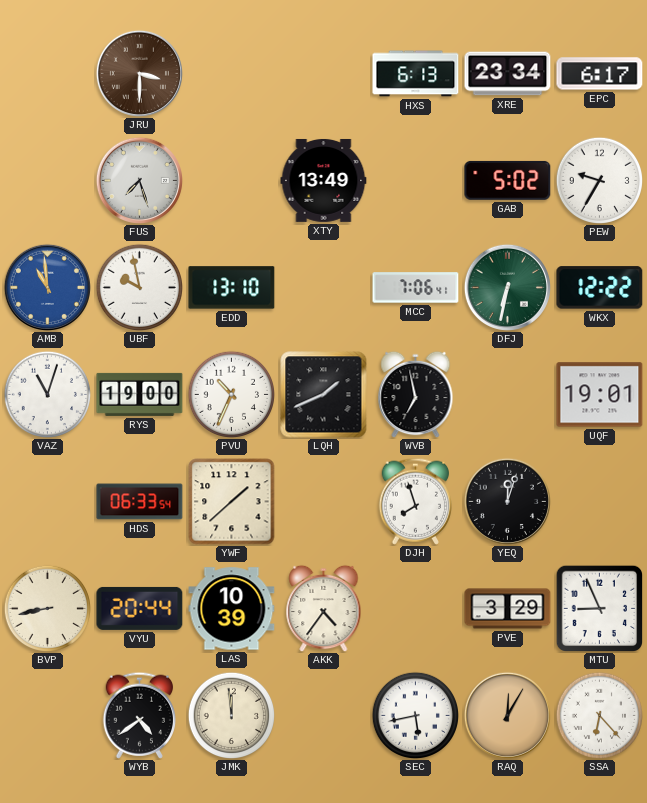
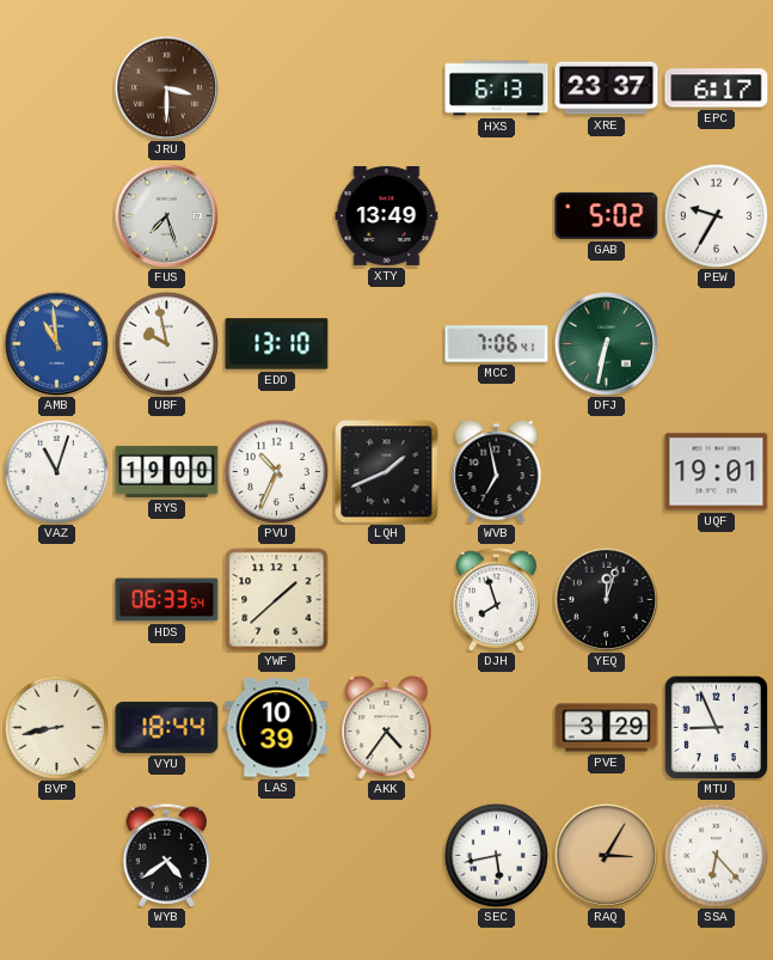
XRE: 23:34 -> 23:37 (607, 88)
WKX: 12:22 -> none (600, 288)
VYU: 20:44 -> 18:44 (167, 727)
JMK: 11:59 -> none (231, 715)
RAQ: 12:05 -> 3:05 (606, 855)
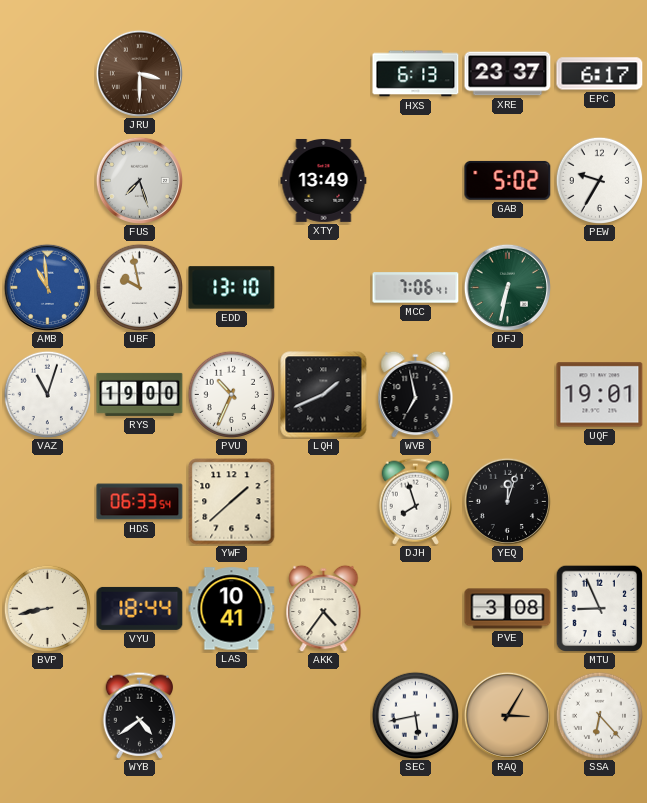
LAS: 10:39 -> 10:41 (232, 609)
PVE: 3:29 -> 3:08 (508, 609)
